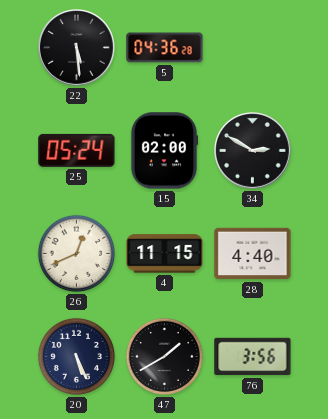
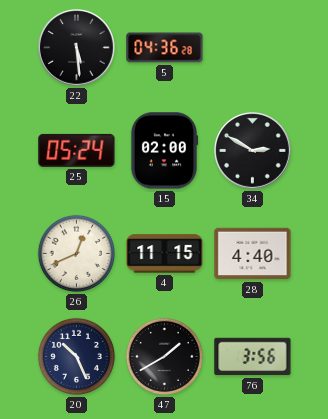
20: 5:26 -> 10:26 (76, 356)
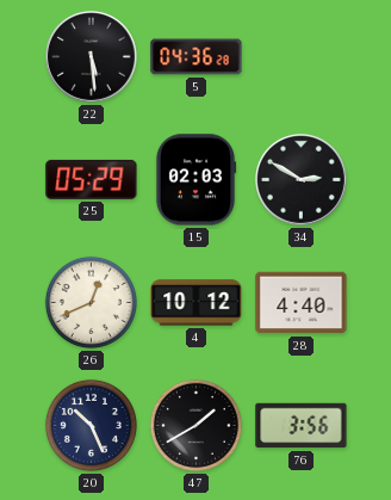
25: 05:24 -> 05:29 (92, 179)
15: 02:00 -> 02:03 (195, 180)
4: 11:15 -> 10:12 (197, 303)
